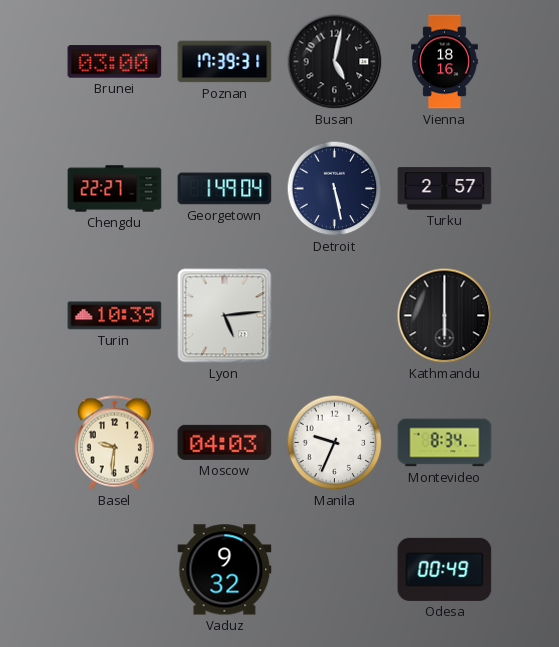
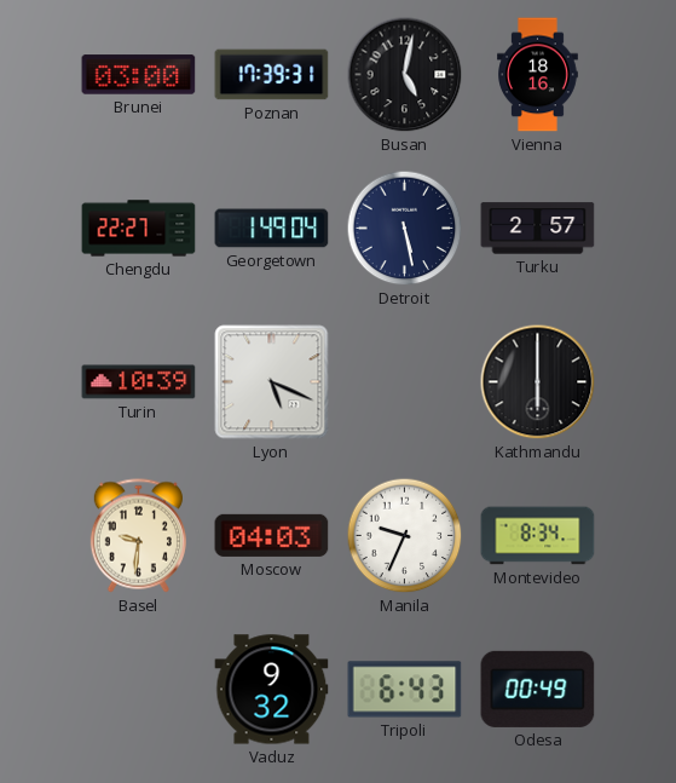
Lyon: 5:14 -> 5:19 (272, 382)
Tripoli: none -> 6:43 (405, 690)
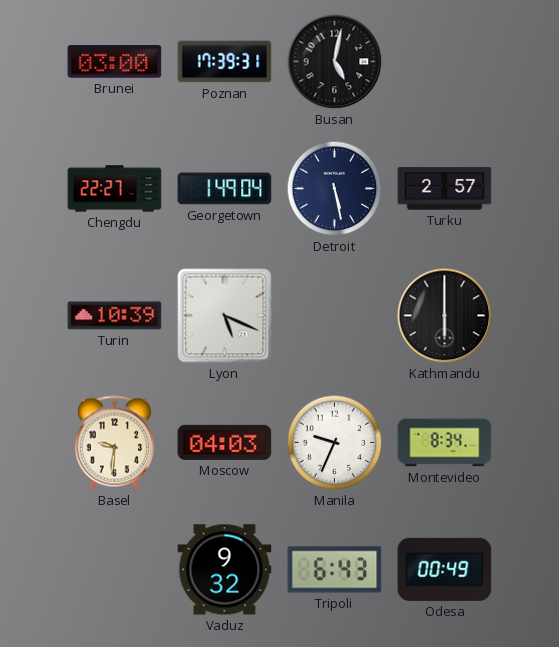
Vienna: 18:16 -> none (538, 75)
